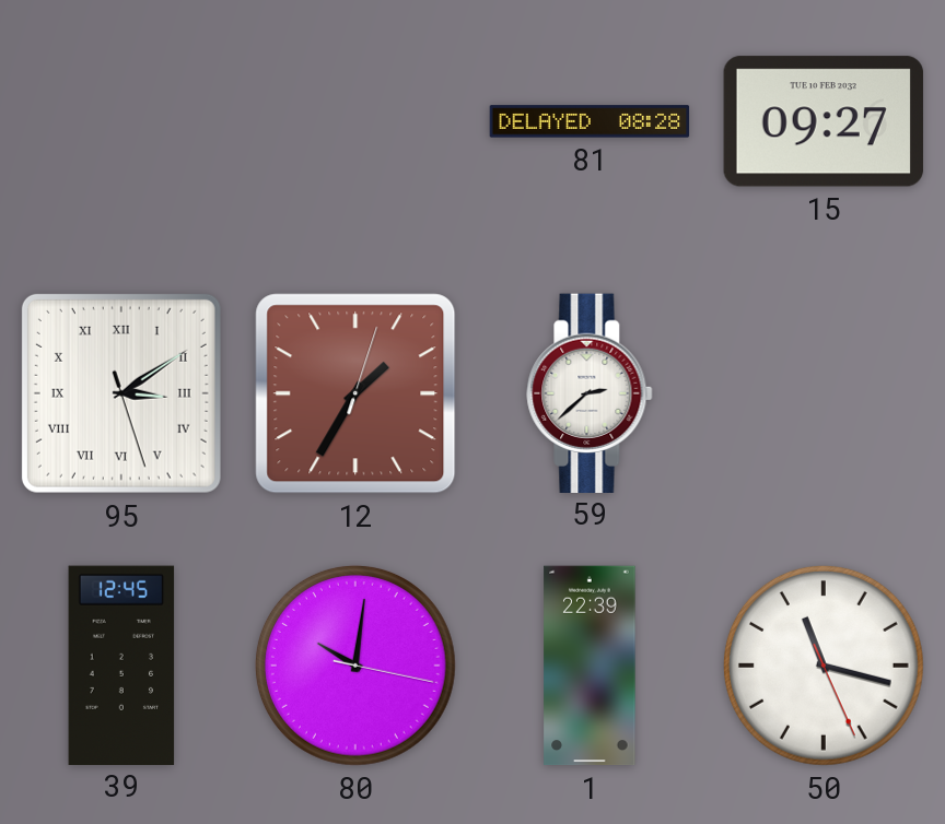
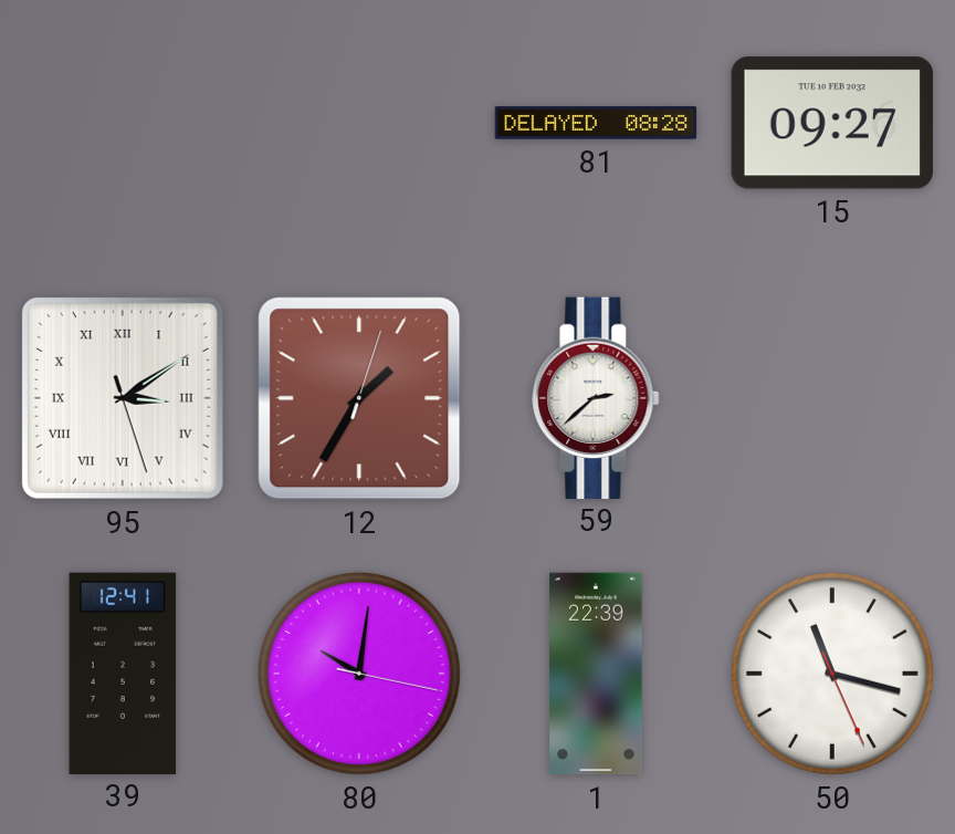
39: 12:45 -> 12:41 (123, 673)
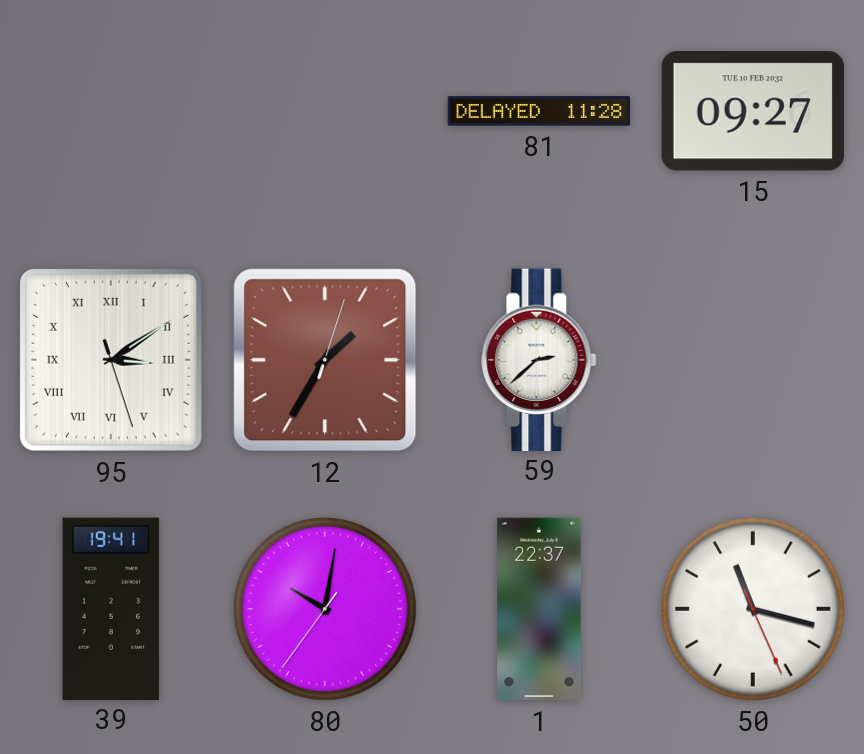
81: 08:28 -> 11:28 (539, 111)
39: 12:41 -> 19:41 (111, 608)
80: 10:01:17 -> 10:01:36 (325, 609)
1: 22:39 -> 22:37 (539, 609)
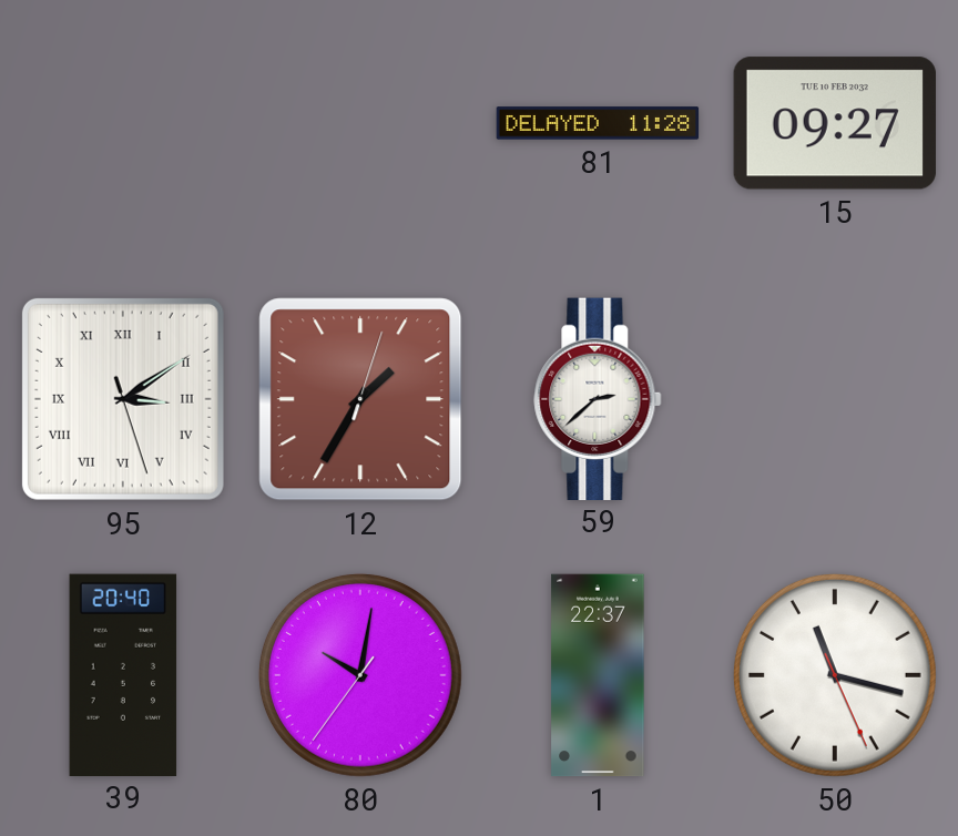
39: 19:41 -> 20:40 (123, 674)
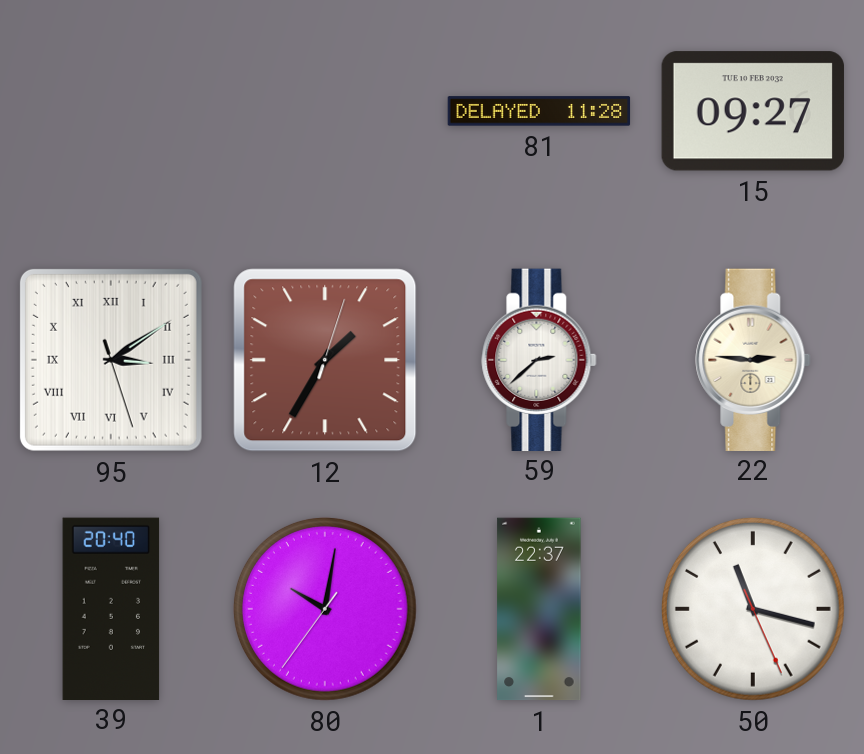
22: none -> 2:46 (753, 359)
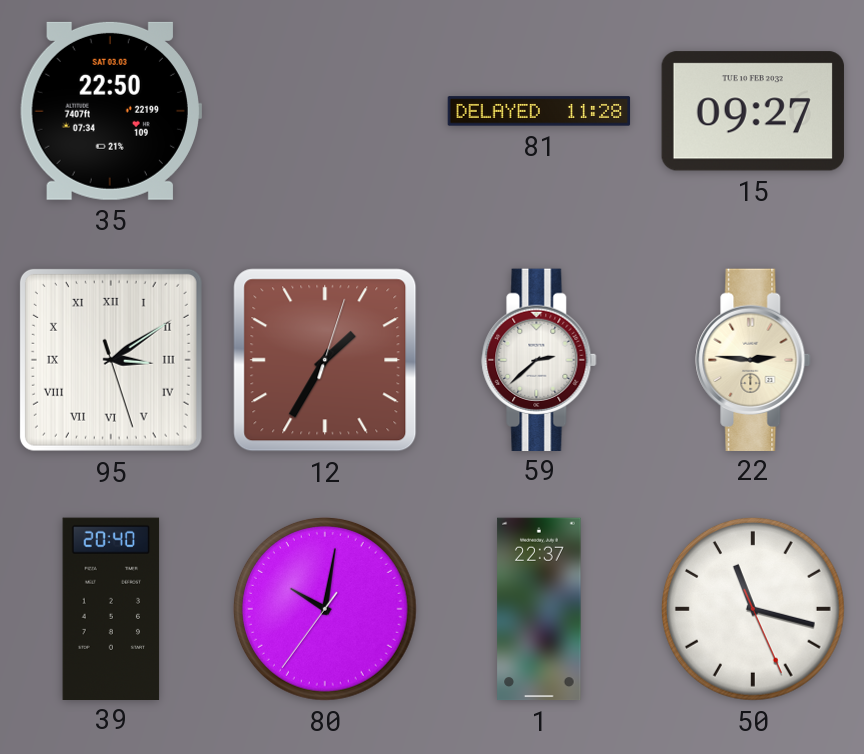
35: none -> 22:50 (111, 111)
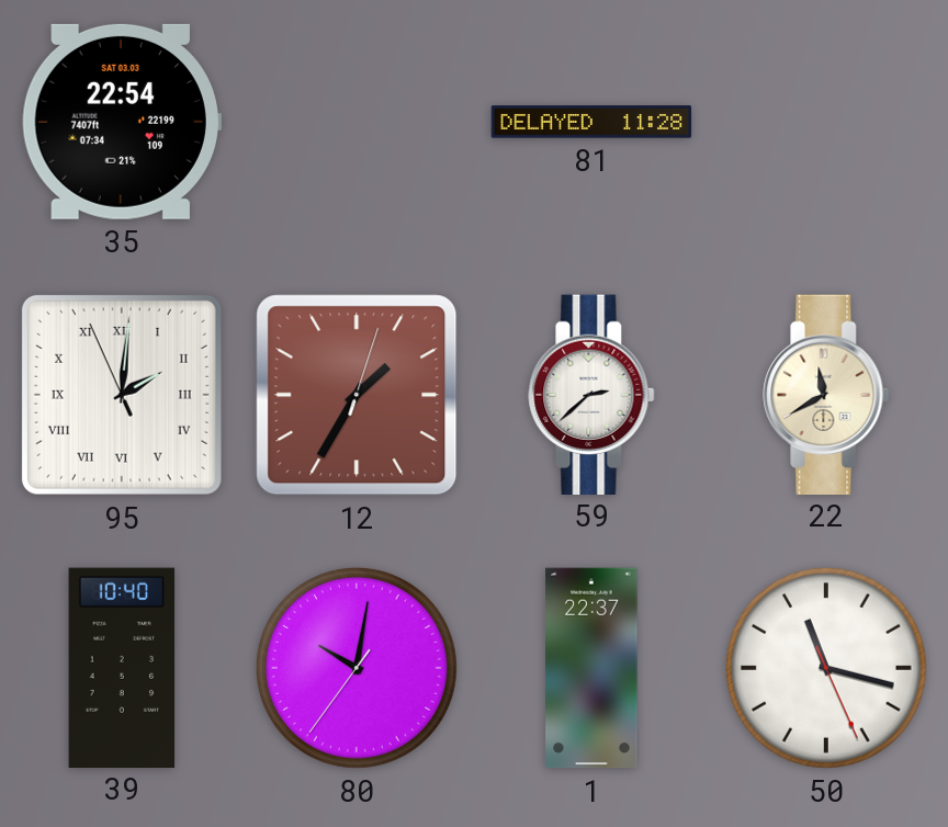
35: 22:50 -> 22:54 (122, 122)
15: 09:27 -> none (753, 111)
95: 3:09 -> 2:00 (122, 395)
22: 2:46 -> 11:40 (826, 394)
39: 20:40 -> 10:40 (122, 667)
